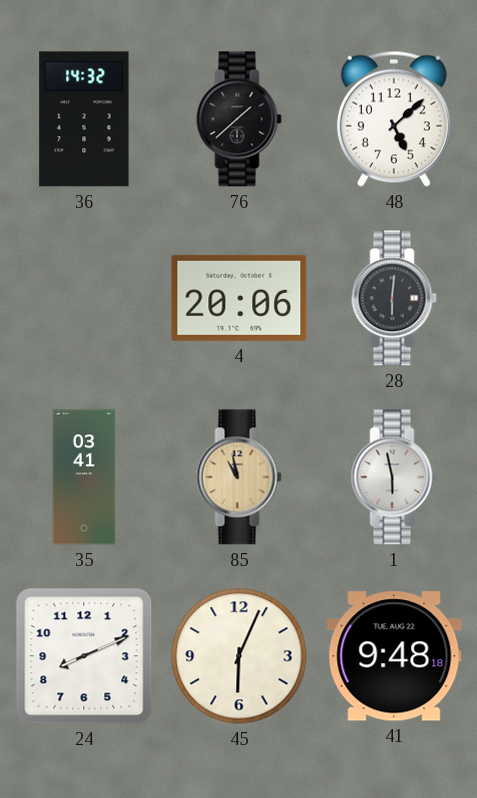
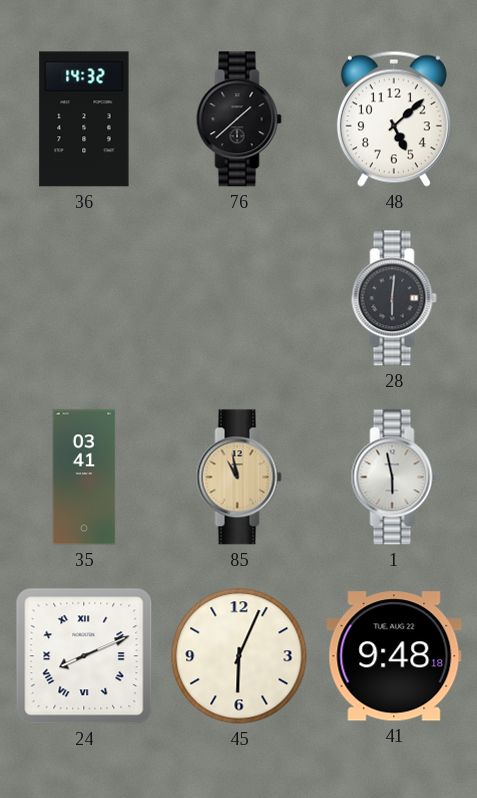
4: 20:06 -> none (239, 298)
24 numerals: Arabic -> Roman (84, 656)
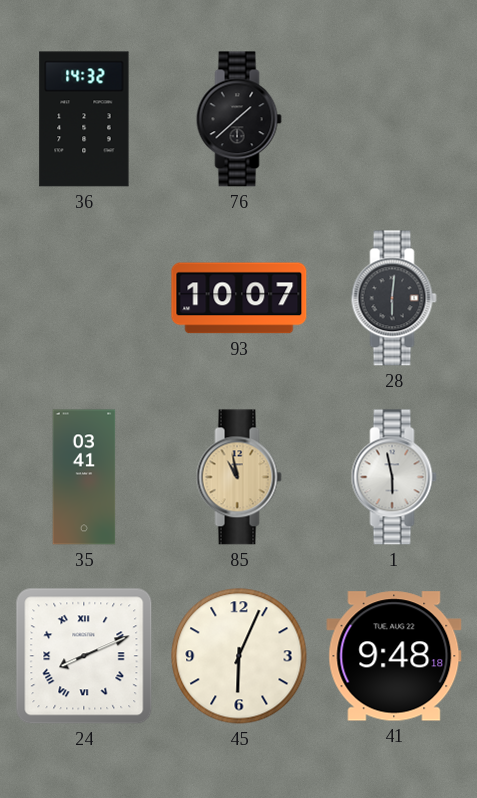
48: 5:08 -> none (394, 119)
93: none -> 10:07 (239, 298)
